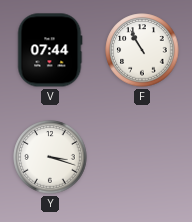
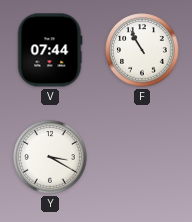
Y: 3:18 -> 3:20 (50, 157)
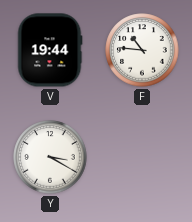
V: 07:44 -> 19:44 (50, 50)
F: 10:55 -> 10:46 (142, 50)
